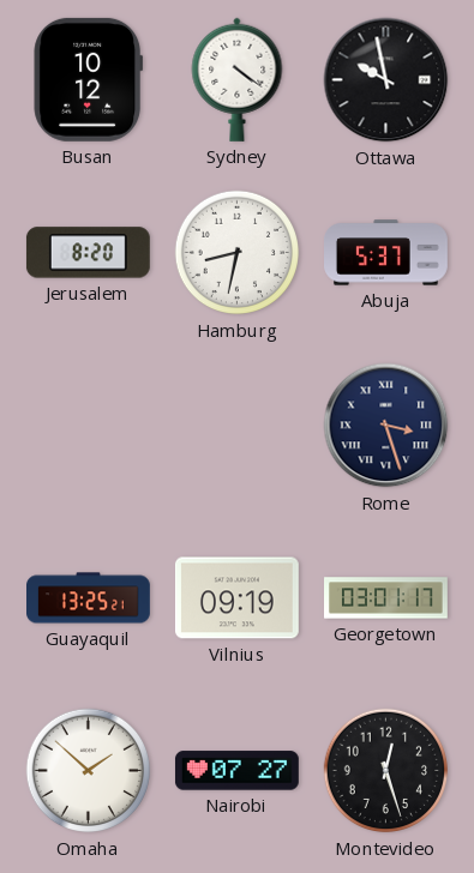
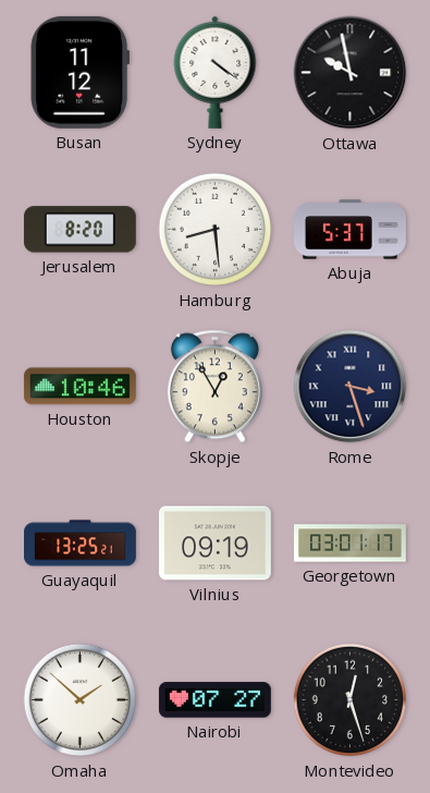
Busan: 10:12 -> 11:12 (81, 72)
Hamburg: 8:32 -> 8:29 (216, 230)
Houston: none -> 10:46 (79, 387)
Skopje: none -> 12:55 (214, 387)
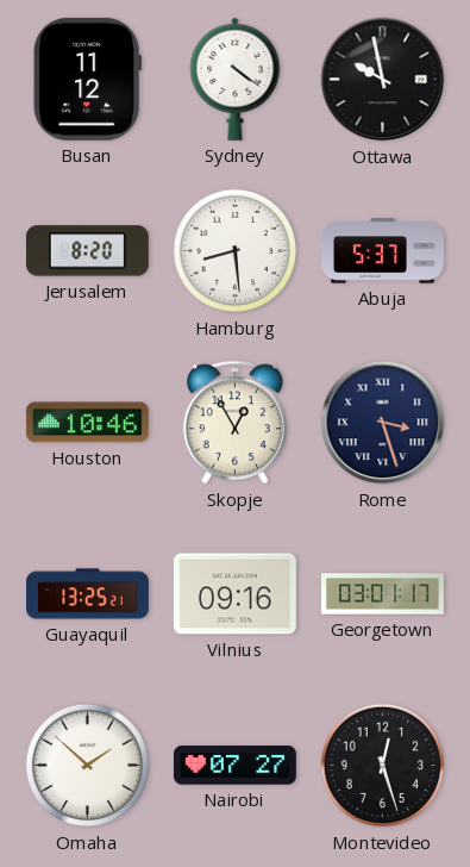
Vilnius: 09:19 -> 09:16 (234, 594)
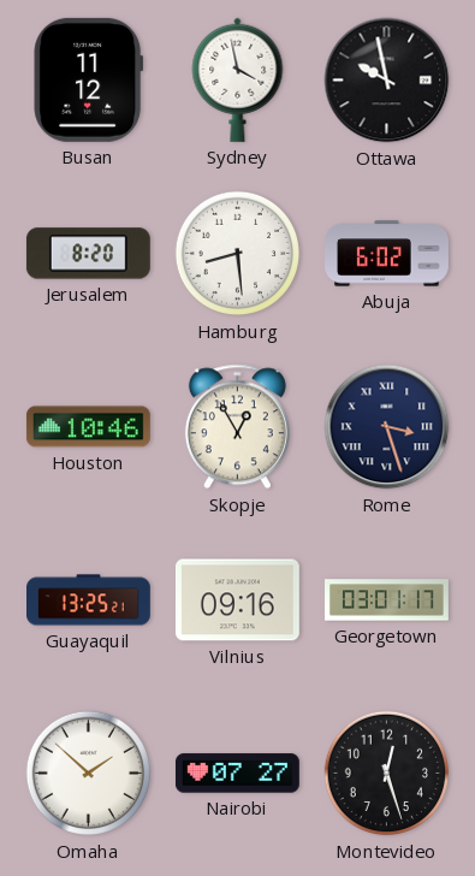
Sydney: 4:21 -> 3:58 (238, 79)
Abuja: 5:37 -> 6:02 (387, 254)
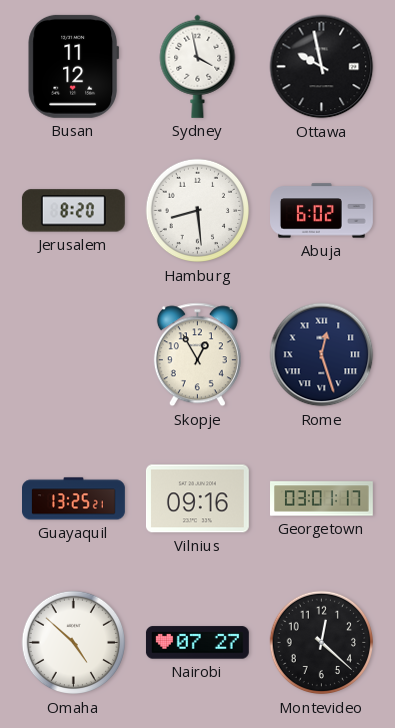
Houston: 10:46 -> none (88, 427)
Rome: 3:27 -> 12:27 (322, 355)
Omaha: 1:52 -> 4:52 (74, 643)
Montevideo: 12:27 -> 12:22 (322, 643)
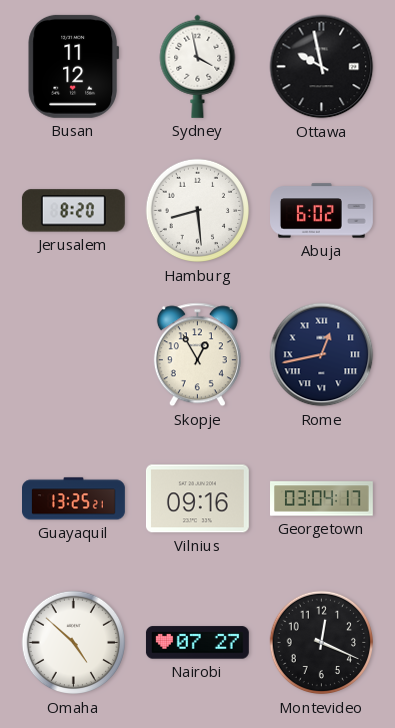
Rome: 12:27 -> 12:43 (322, 355)
Georgetown: 03:01 -> 03:04 (322, 499)
Montevideo: 12:22 -> 12:19 (322, 643)
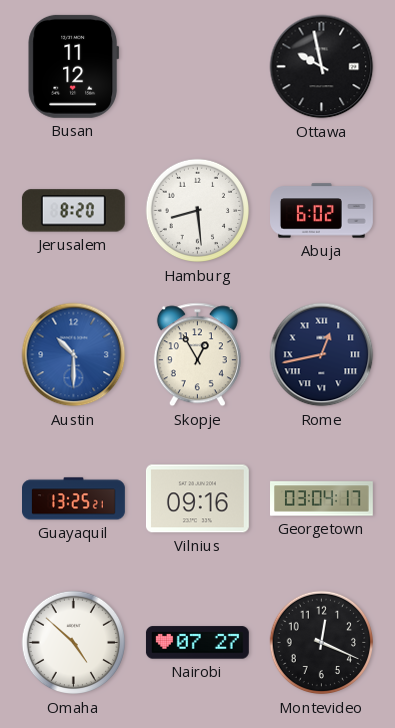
Sydney: 3:58 -> none (198, 66)
Austin: none -> 10:30 (74, 355)
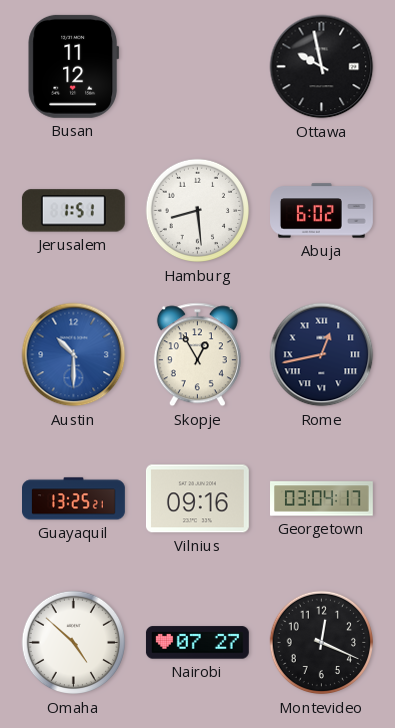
Jerusalem: 8:20 -> 1:51 (73, 211)
